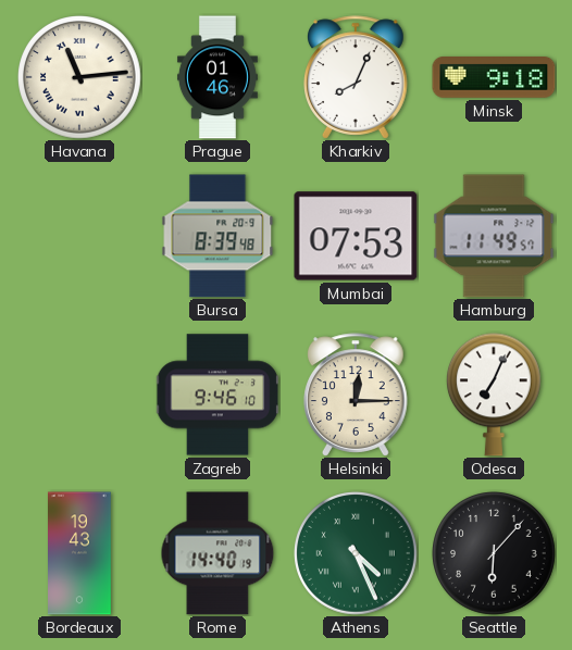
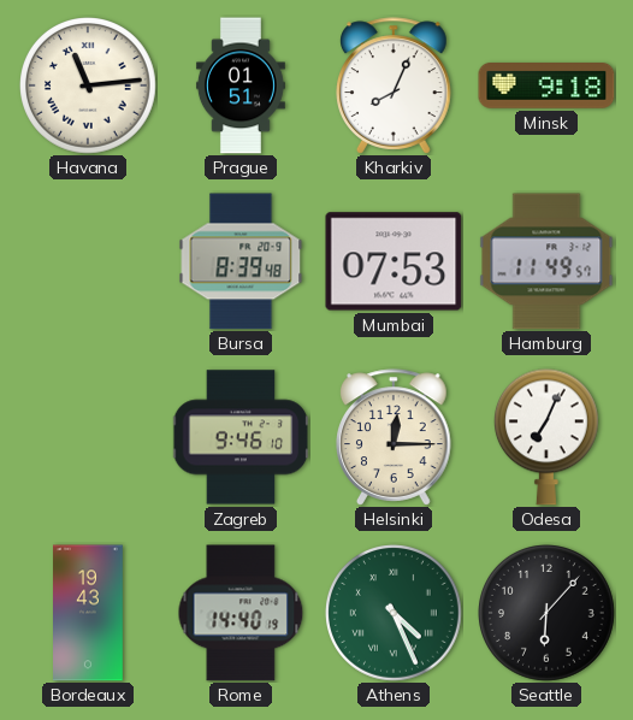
Prague: 01:46 -> 01:51 (241, 85)
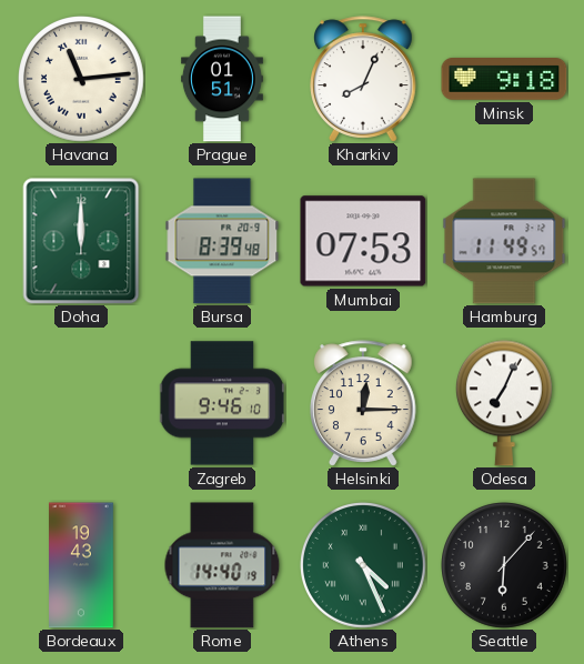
Doha: none -> 12:00 (81, 241)
